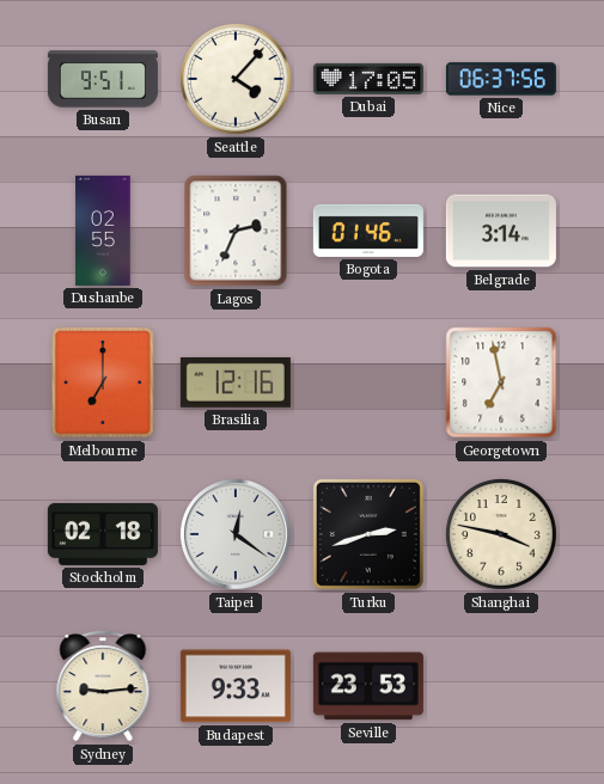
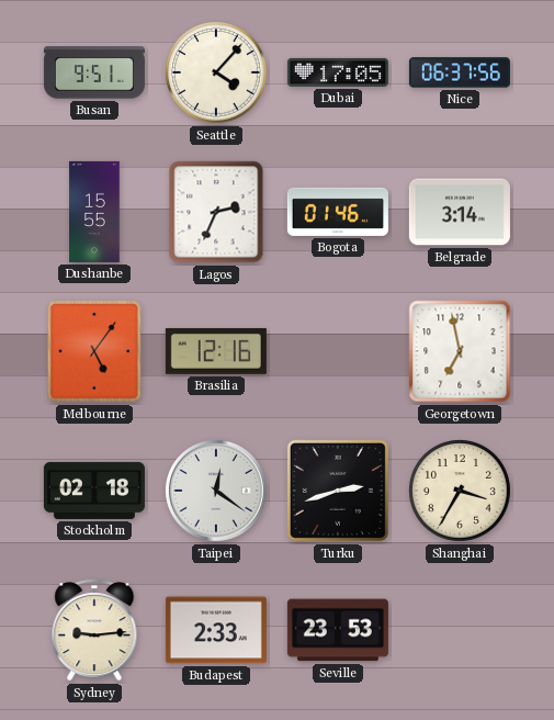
Dushanbe: 02:55 -> 15:55 (94, 212)
Melbourne: 7:00 -> 5:06 (94, 351)
Shanghai: 3:47 -> 3:35 (460, 491)
Budapest: 9:33 -> 2:33 (216, 630)
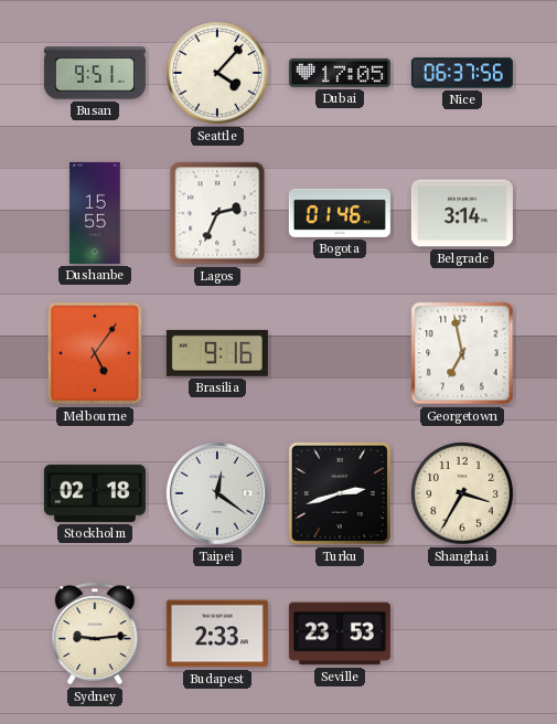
Brasilia: 12:16 -> 9:16 (217, 353)
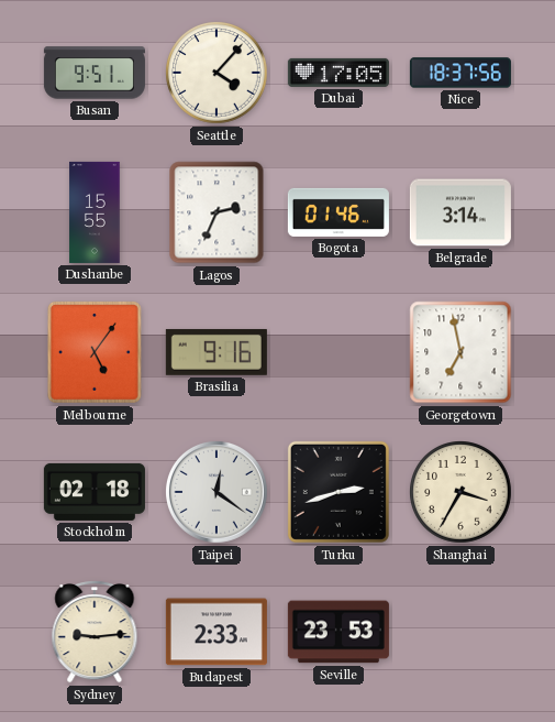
Nice: 06:37 -> 18:37 (460, 73)
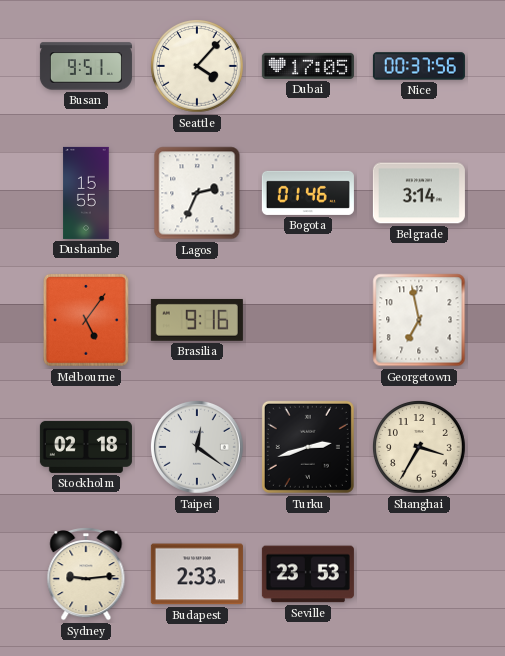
Nice: 18:37 -> 00:37 (419, 66)
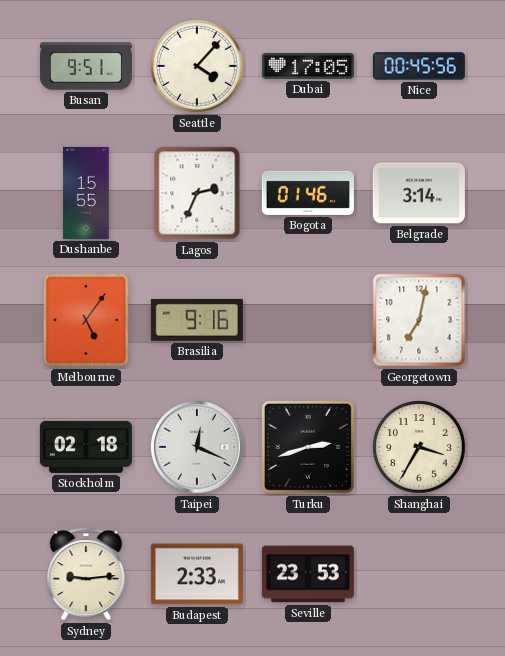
Nice: 00:37 -> 00:45 (419, 66)
Georgetown: 6:58 -> 7:02 (419, 320)
Taipei: 12:21 -> 12:19 (197, 447)
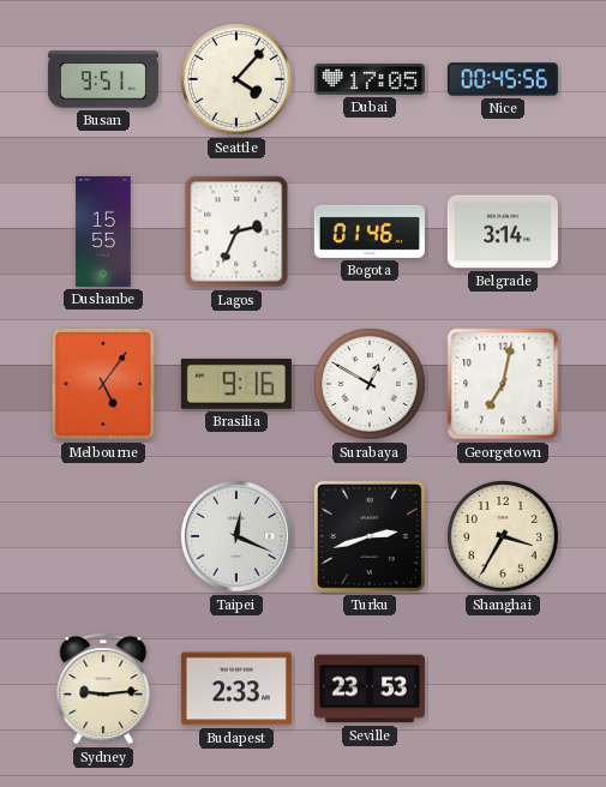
Surabaya: none -> 12:50 (370, 384)
Stockholm: 02:18 -> none (86, 447)
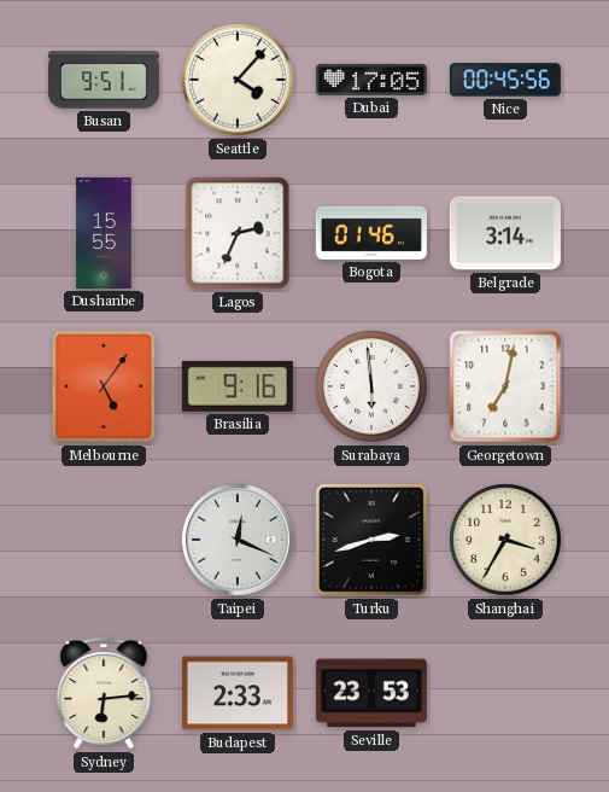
Surabaya: 12:50 -> 5:59 (371, 386)
Sydney: 9:14 -> 6:14 (104, 694)
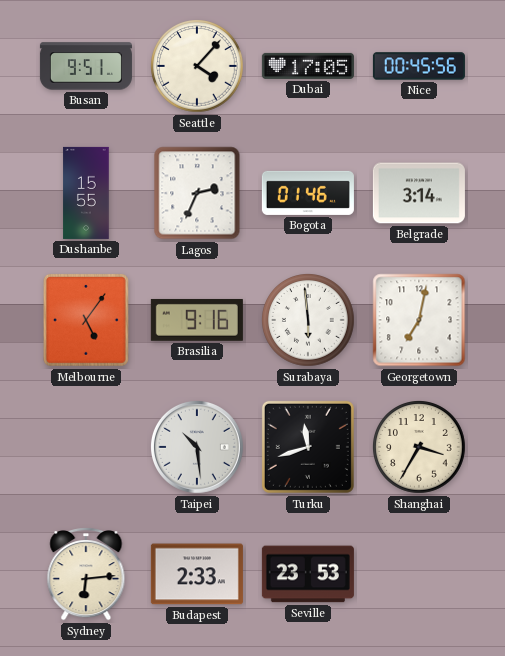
Taipei: 12:19 -> 10:29 (197, 447)
Turku: 2:42 -> 11:42 (308, 447)
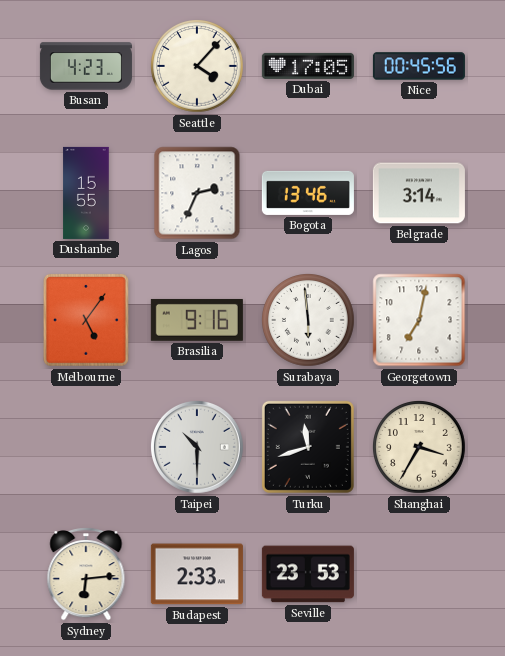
Busan: 9:51 -> 4:23 (86, 66)
Bogota: 01:46 -> 13:46 (308, 193)
Taipei: 10:29 -> 10:30 (197, 447)
